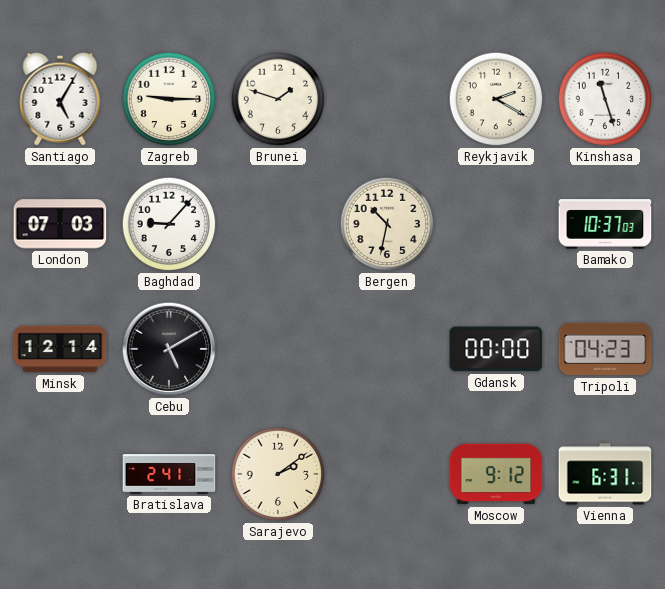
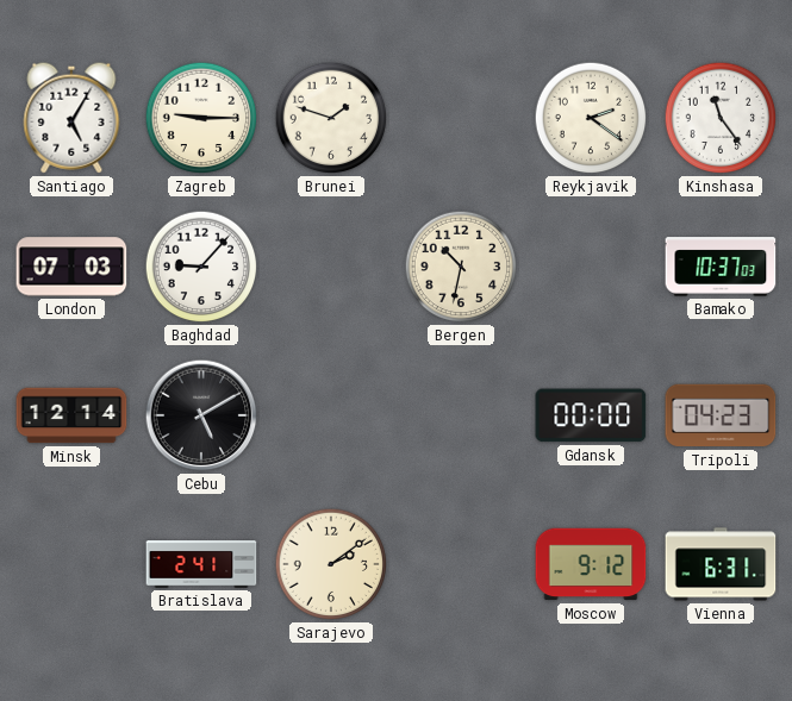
Reykjavik: 2:20 -> 2:21 (591, 118)
Kinshasa: 11:27 -> 11:24 (721, 118)
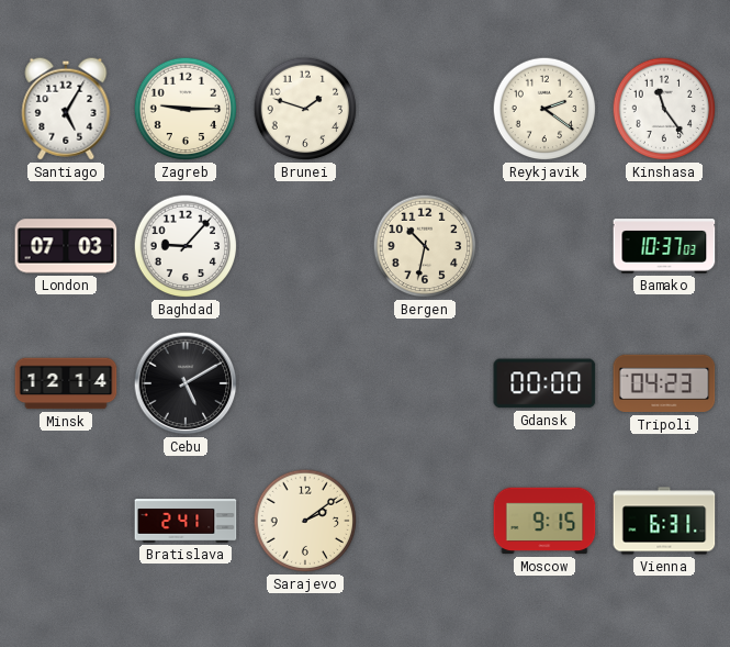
Moscow: 9:12 -> 9:15 (544, 521)
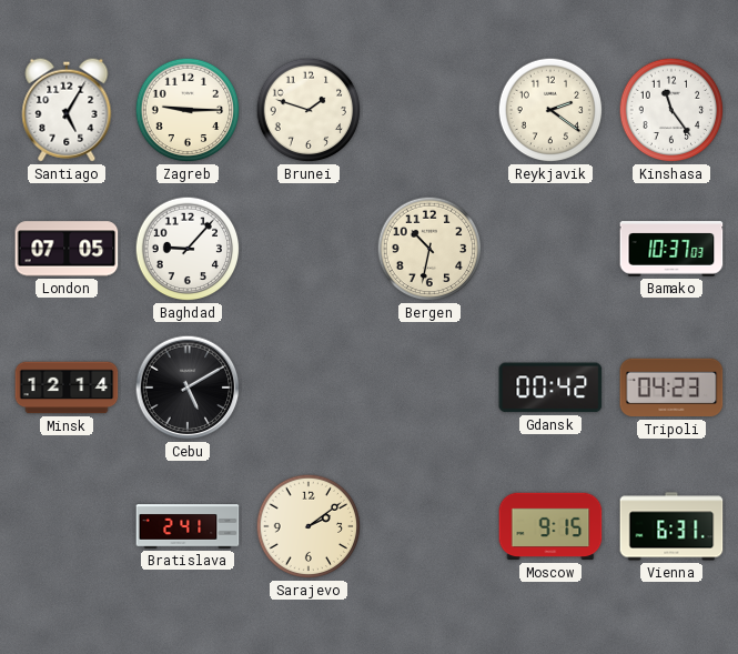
London: 07:03 -> 07:05 (67, 249)
Gdansk: 00:00 -> 00:42 (550, 388)
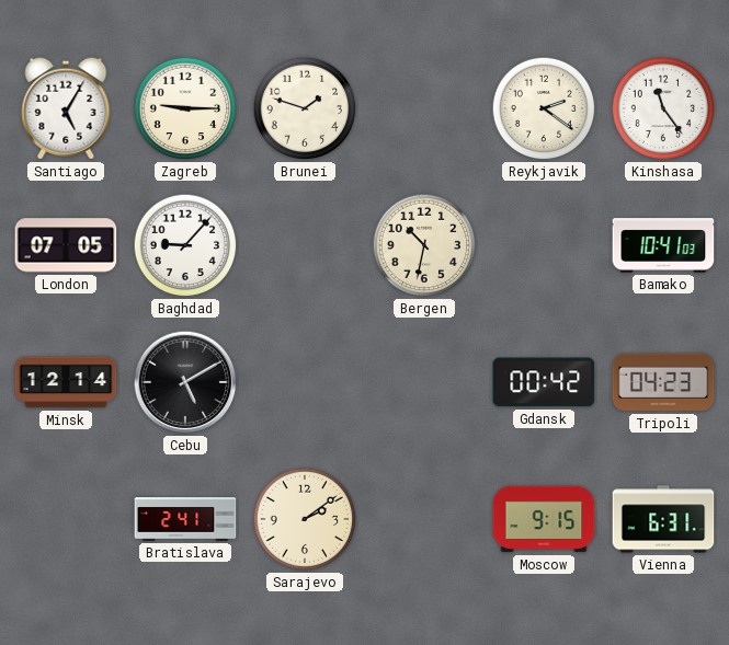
Bamako: 10:37 -> 10:41 (663, 245)
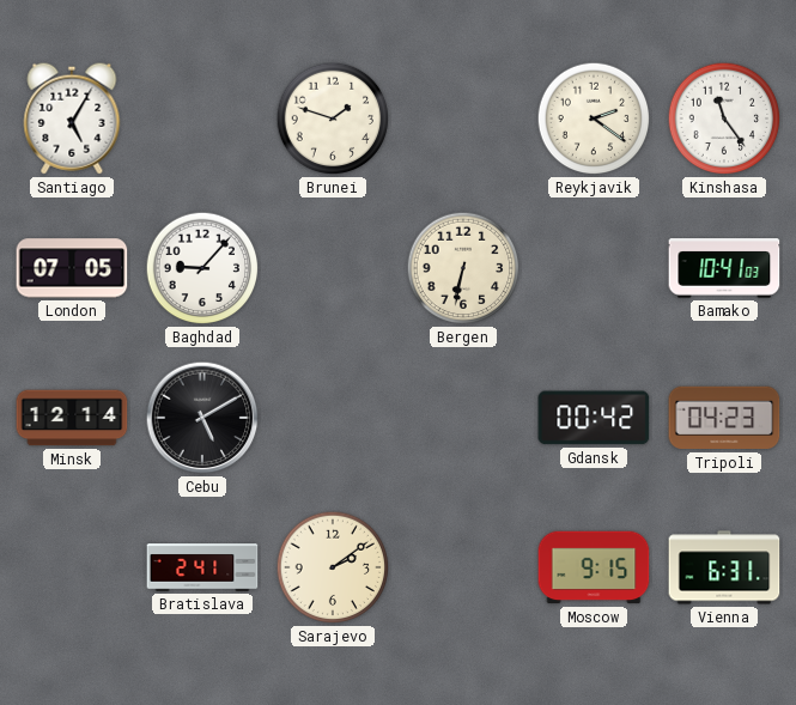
Zagreb: 9:15 -> none (185, 108)
Bergen: 10:32 -> 6:32 (463, 268)
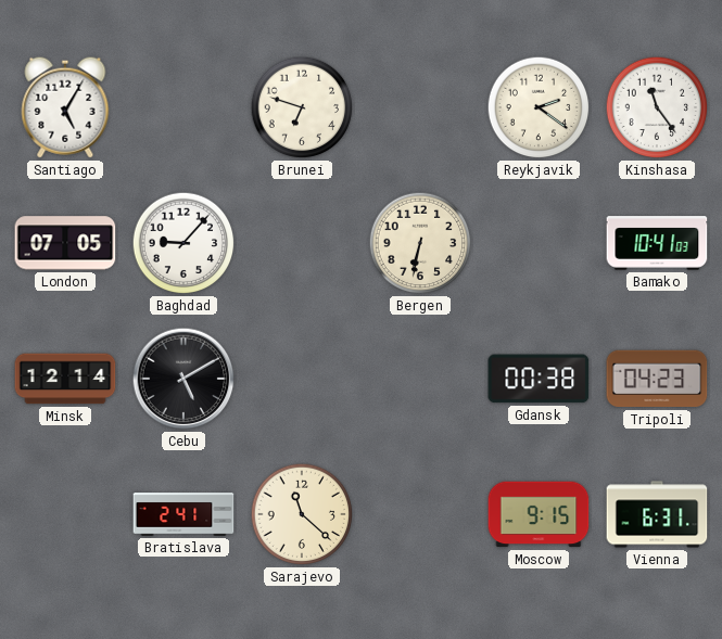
Brunei: 1:48 -> 6:48 (302, 107)
Gdansk: 00:42 -> 00:38 (539, 379)
Sarajevo: 2:09 -> 11:22 (302, 514)
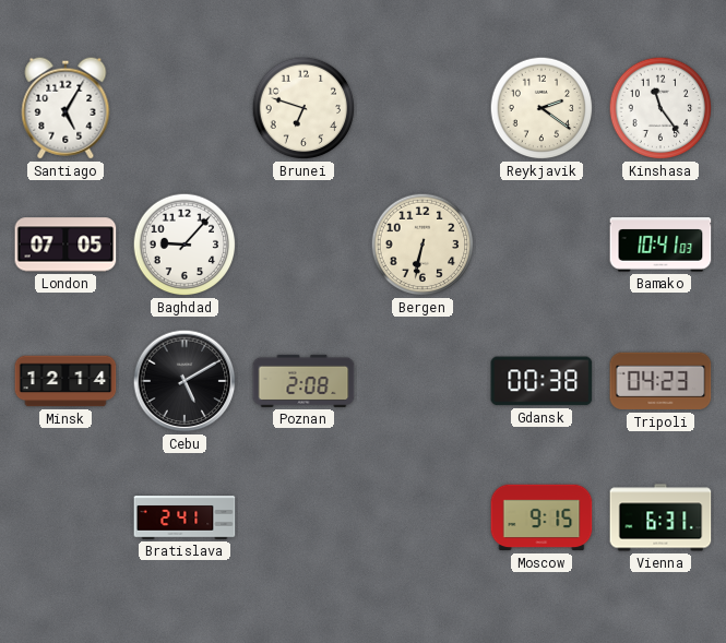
Poznan: none -> 2:08 (304, 381)
Sarajevo: 11:22 -> none (302, 514)
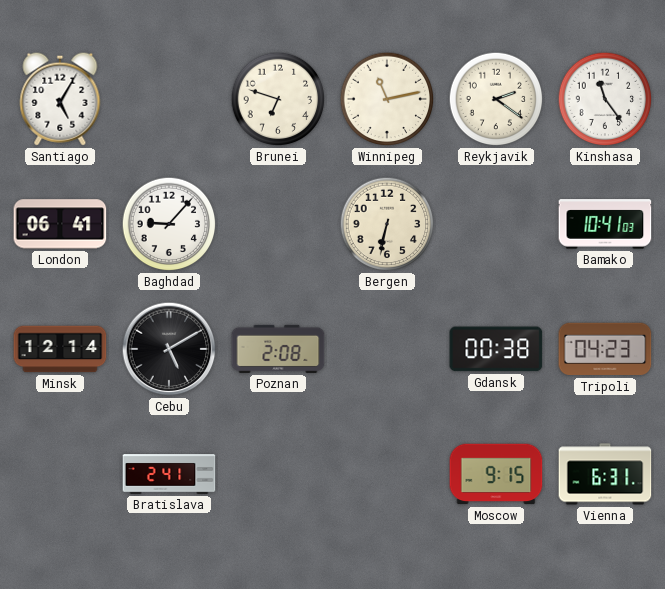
Winnipeg: none -> 11:13 (387, 99)
London: 07:05 -> 06:41 (60, 224)
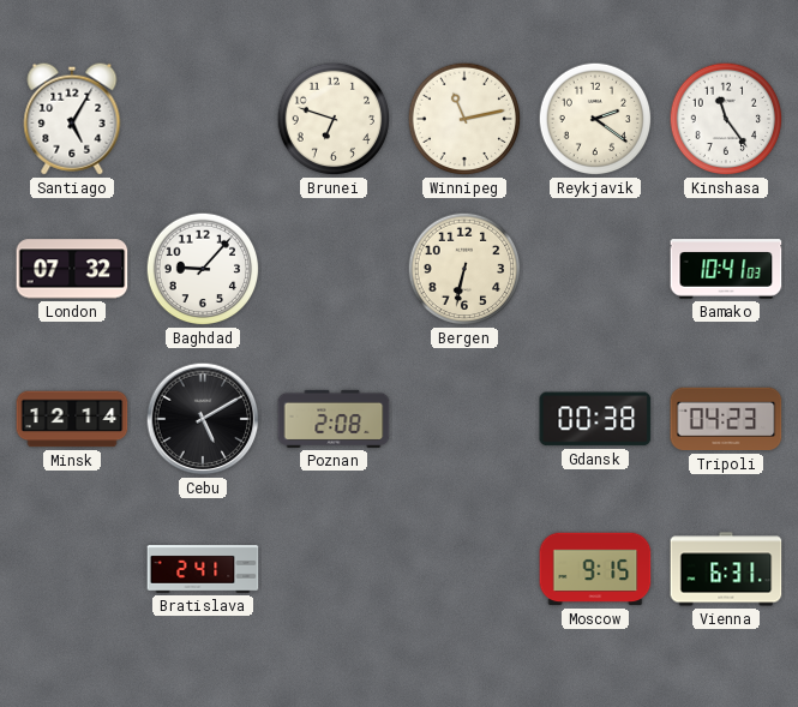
London: 06:41 -> 07:32 (72, 269)
